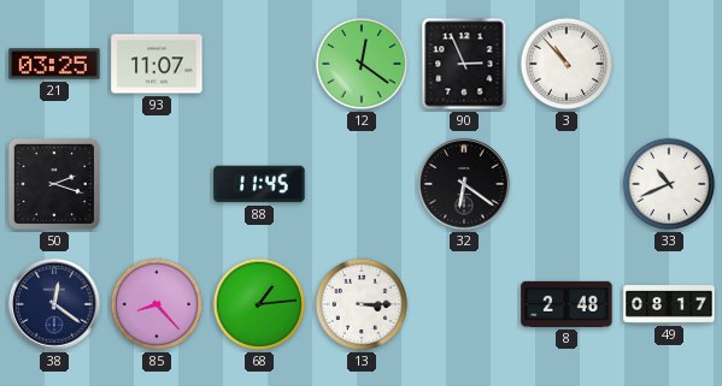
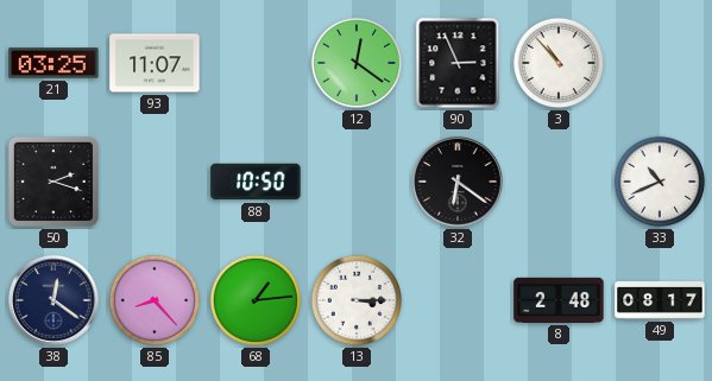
88: 11:45 -> 10:50 (256, 182)
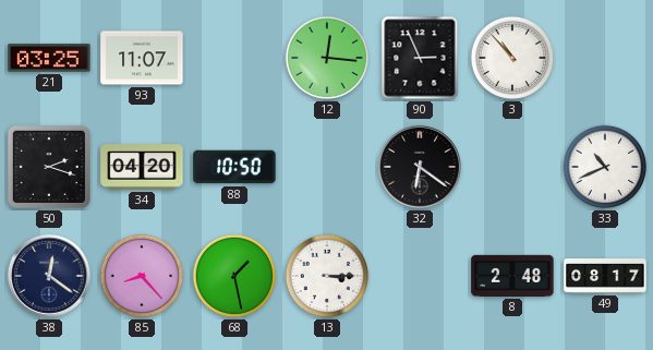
12: 12:21 -> 12:16 (327, 58)
34: none -> 04:20 (142, 167)
68: 1:14 -> 1:28 (234, 276)
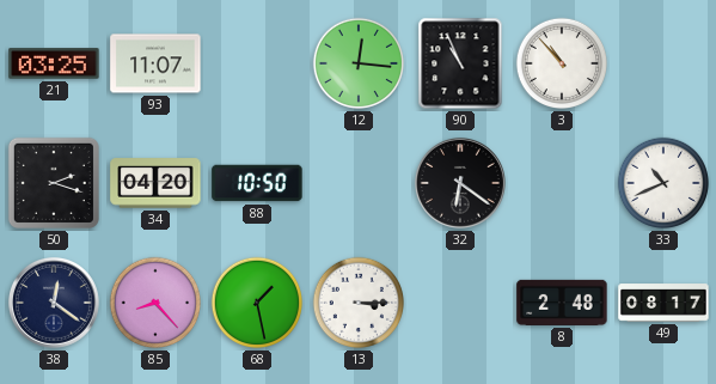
90: 2:56 -> 10:56 (460, 63)
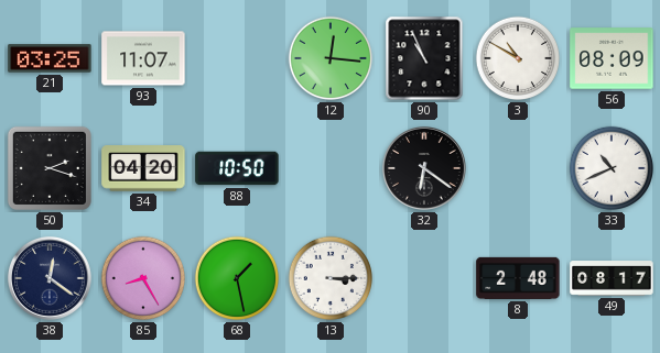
3: 10:53 -> 10:50 (518, 58)
56: none -> 08:09 (612, 58)
85: 8:23 -> 8:25 (143, 278)
